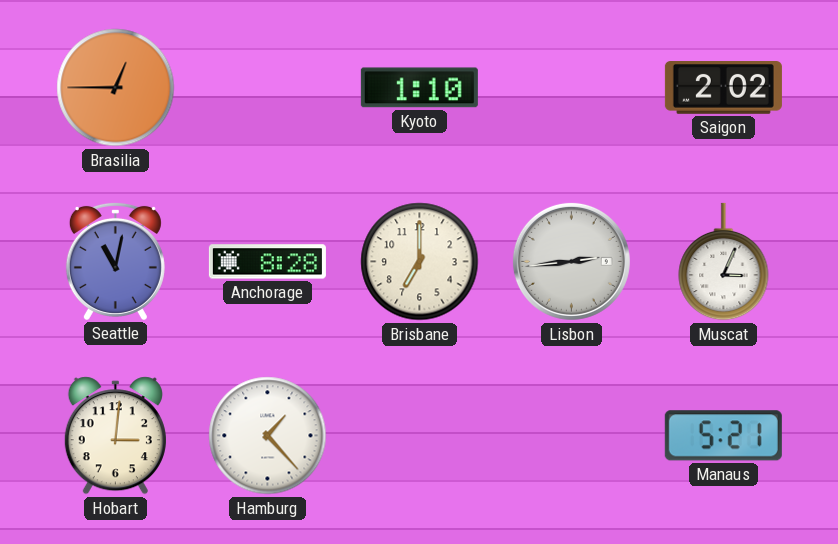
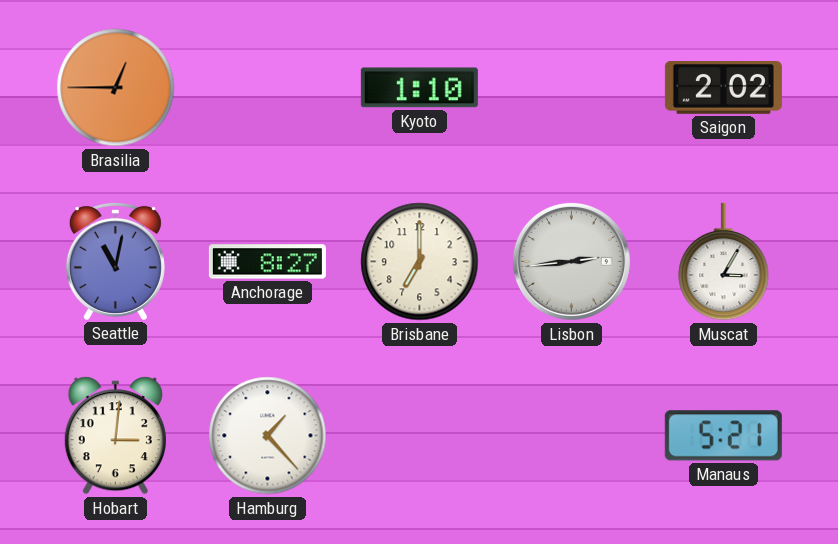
Anchorage: 8:28 -> 8:27 (267, 262)
Muscat: 3:04 -> 3:05 (724, 262)
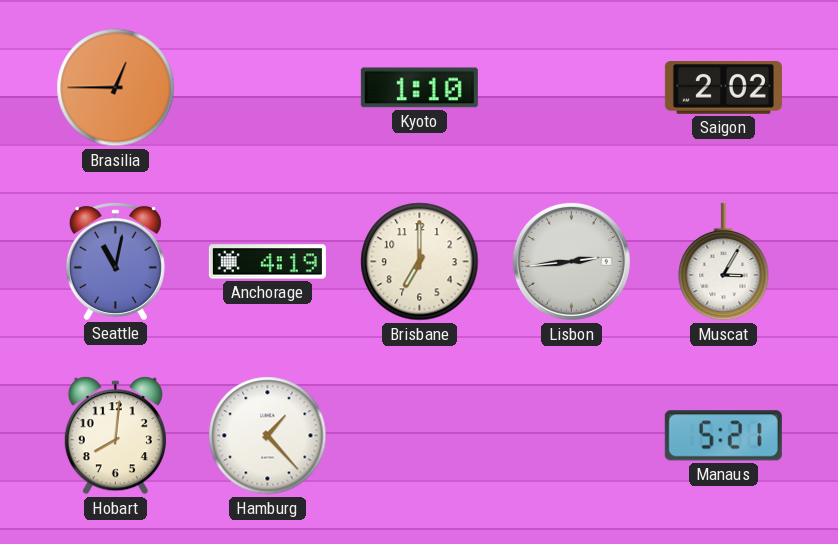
Anchorage: 8:27 -> 4:19 (267, 262)
Hobart: 3:01 -> 8:01 (115, 436)
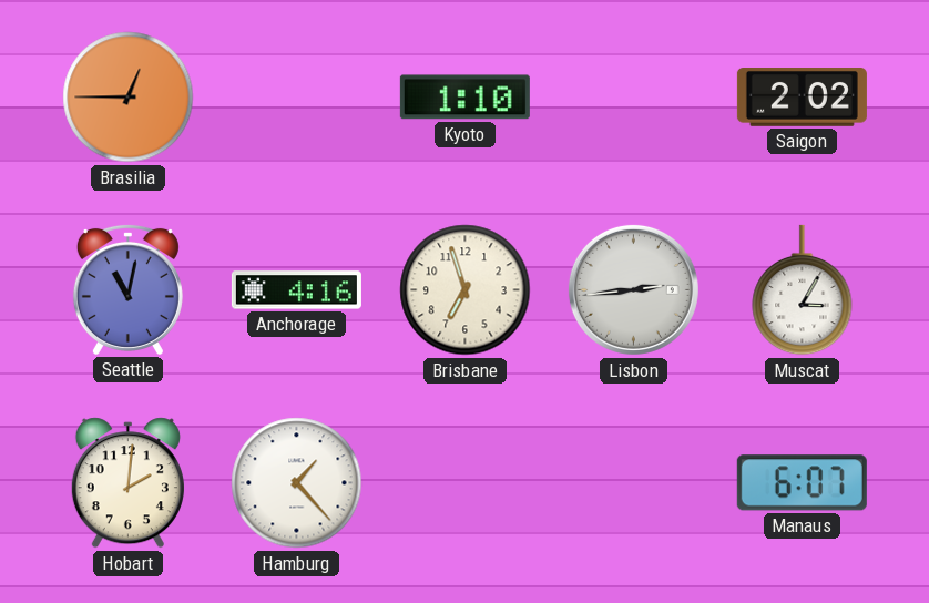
Anchorage: 4:19 -> 4:16 (296, 290)
Brisbane: 7:00 -> 6:57 (466, 290)
Hobart: 8:01 -> 2:01 (127, 483)
Manaus: 5:21 -> 6:07 (802, 483)
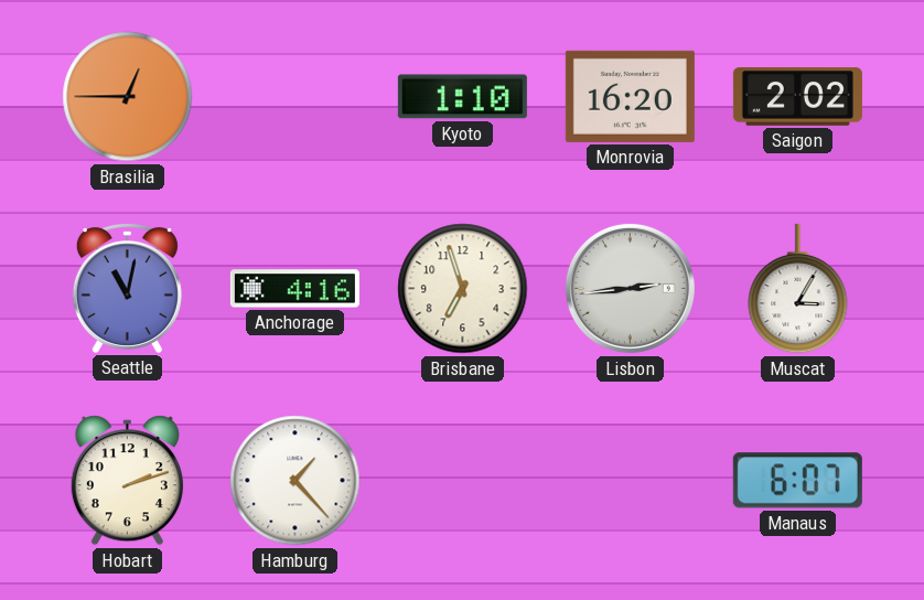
Monrovia: none -> 16:20 (630, 96)
Hobart: 2:01 -> 2:12 (127, 481)
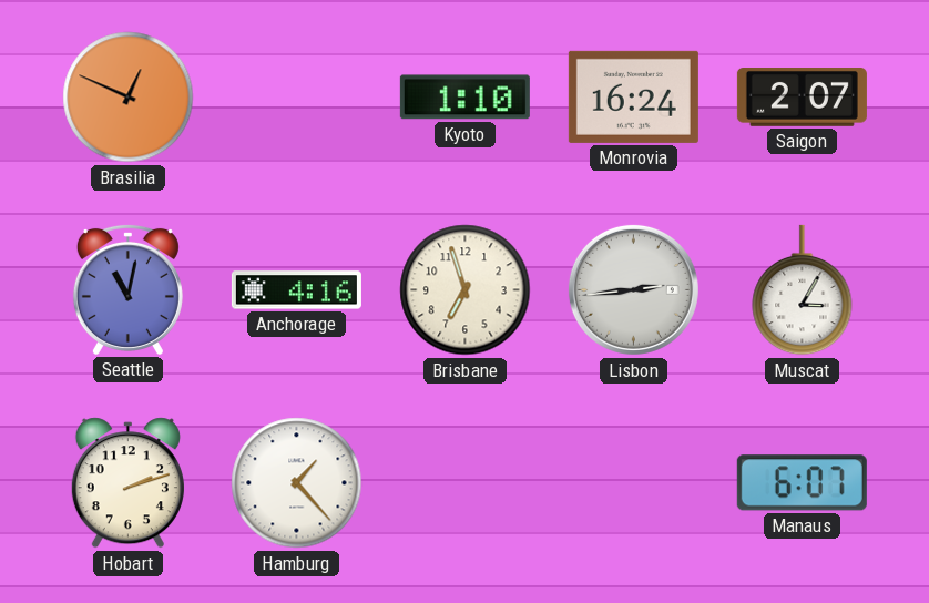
Brasilia: 12:45 -> 12:49 (129, 98)
Monrovia: 16:20 -> 16:24 (633, 96)
Saigon: 2:02 -> 2:07 (802, 98)
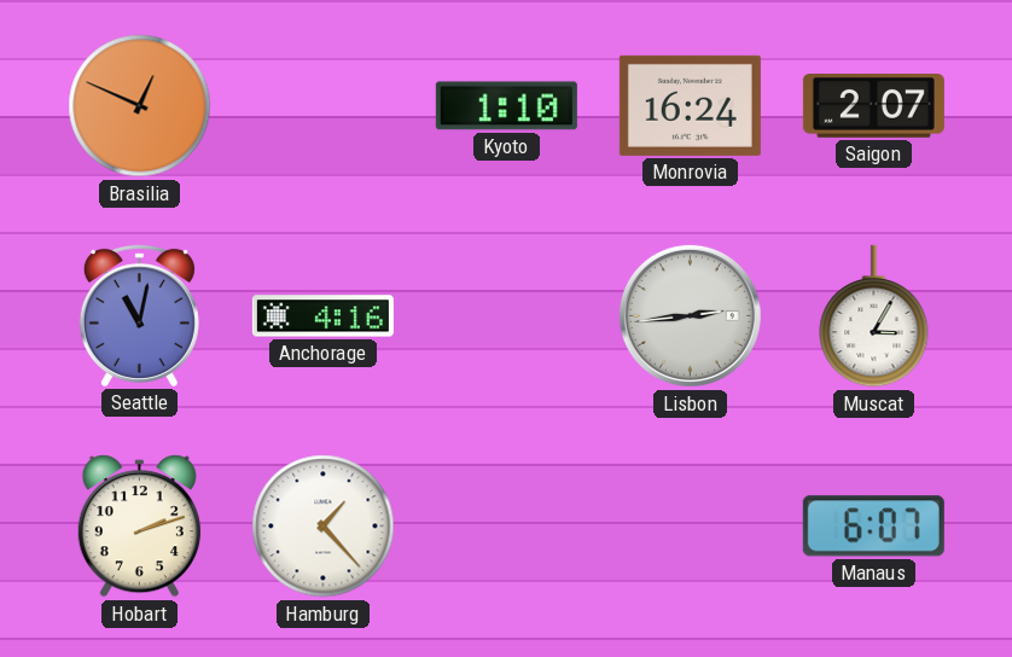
Brisbane: 6:57 -> none (466, 290)
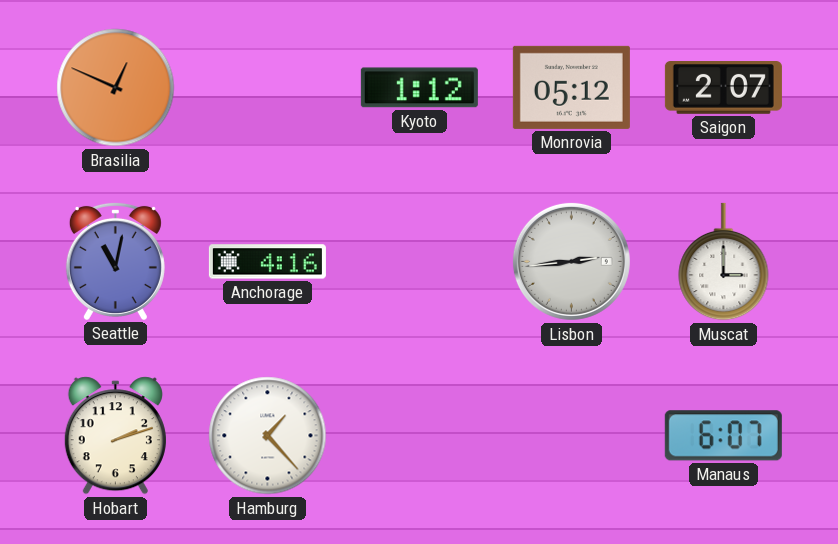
Kyoto: 1:10 -> 1:12 (419, 88)
Monrovia: 16:24 -> 05:12 (571, 87)
Muscat: 3:05 -> 3:00 (724, 262)
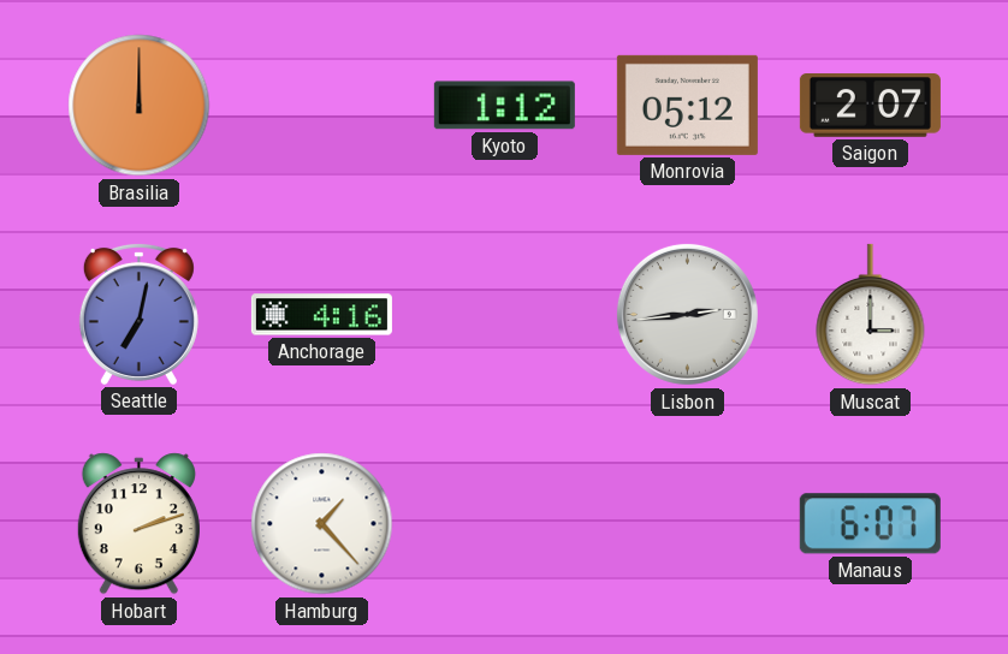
Brasilia: 12:49 -> 12:00 (140, 106)
Seattle: 11:02 -> 7:02 (138, 314)
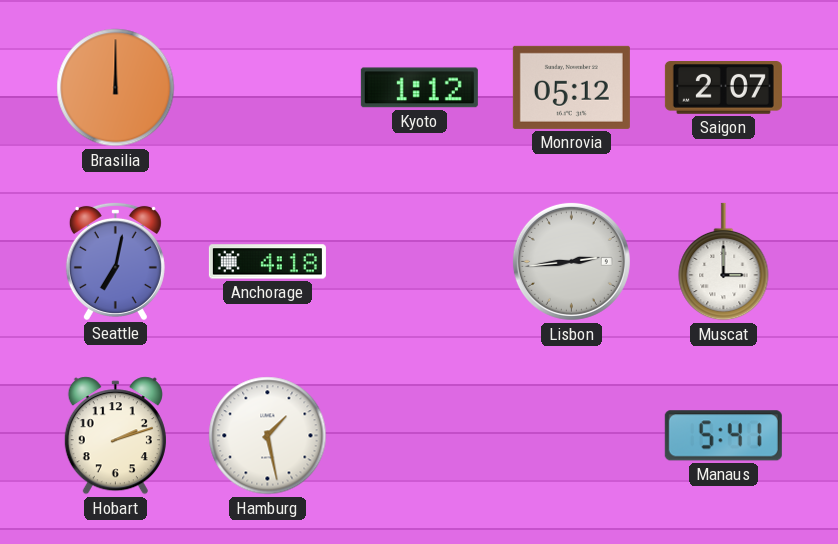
Anchorage: 4:16 -> 4:18 (267, 262)
Hamburg: 1:23 -> 1:28 (268, 436)
Manaus: 6:07 -> 5:41 (723, 436)
